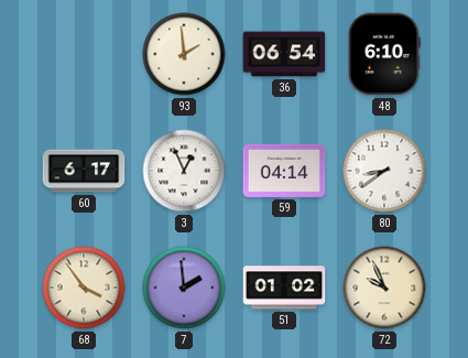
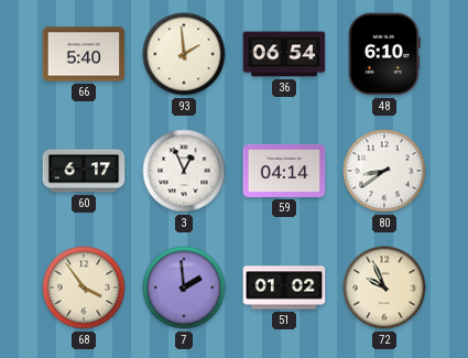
66: none -> 5:40 (84, 54)
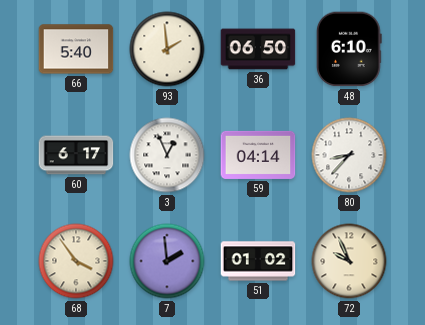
36: 06:54 -> 06:50 (258, 49)
80: 8:39 -> 8:37 (349, 155)
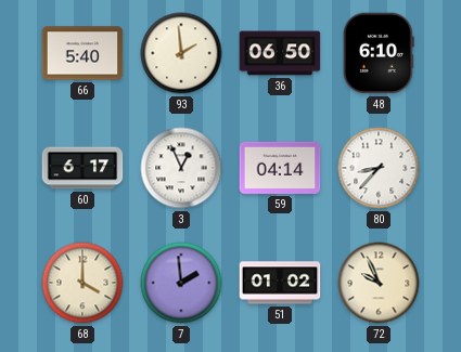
68: 3:54 -> 4:00 (82, 283)
